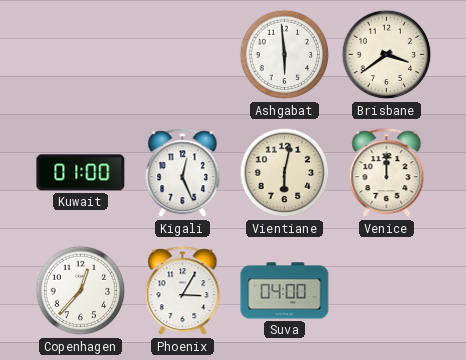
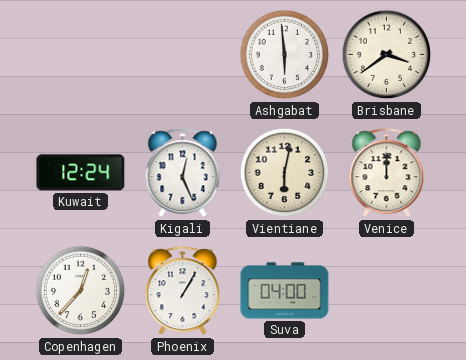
Kuwait: 01:00 -> 12:24 (81, 173)
Phoenix: 3:05 -> 1:05 (183, 291)
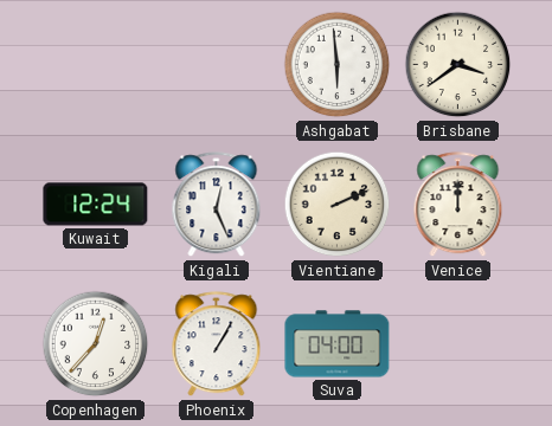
Vientiane: 6:02 -> 2:11 (338, 205)
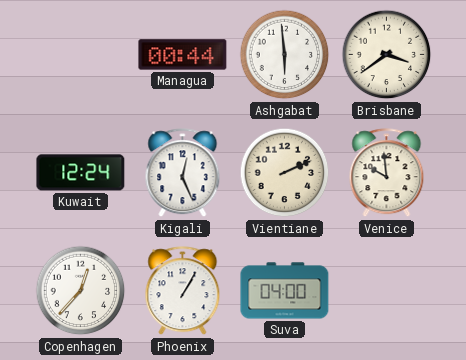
Managua: none -> 00:44 (183, 55)
Venice: 12:00 -> 9:59 (387, 173)
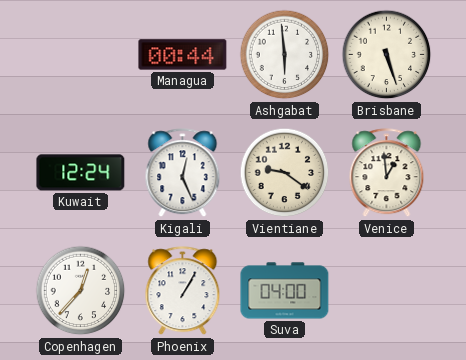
Brisbane: 3:39 -> 5:27 (387, 55)
Vientiane: 2:11 -> 9:21 (285, 173)
Venice: 9:59 -> 12:59 (387, 173)
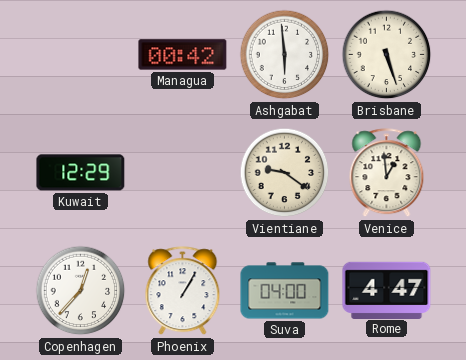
Managua: 00:44 -> 00:42 (183, 55)
Kuwait: 12:24 -> 12:29 (81, 173)
Kigali: 12:26 -> none (183, 173)
Rome: none -> 4:47 (387, 290)
